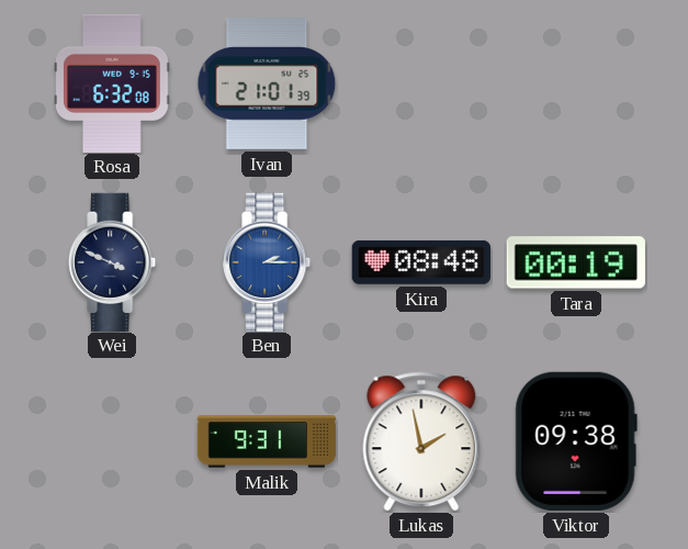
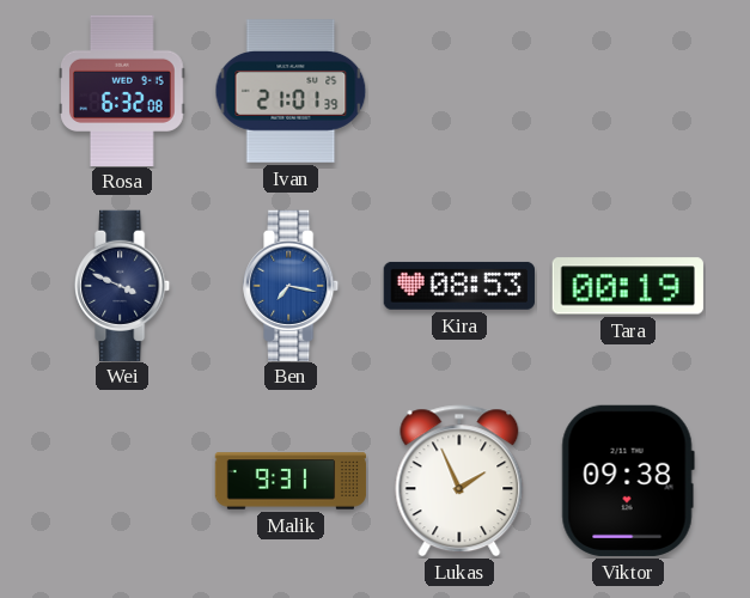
Ben: 2:15 -> 7:17 (292, 285)
Kira: 08:48 -> 08:53 (459, 286)
Lukas: 1:58 -> 1:56 (459, 481)
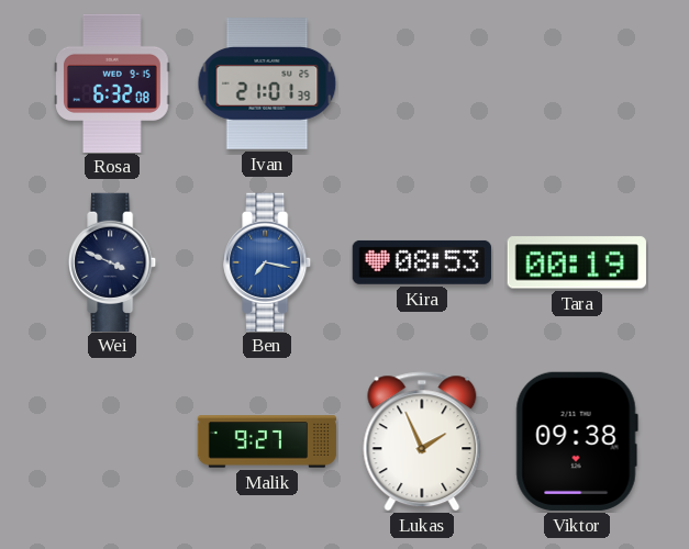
Malik: 9:31 -> 9:27 (267, 441)
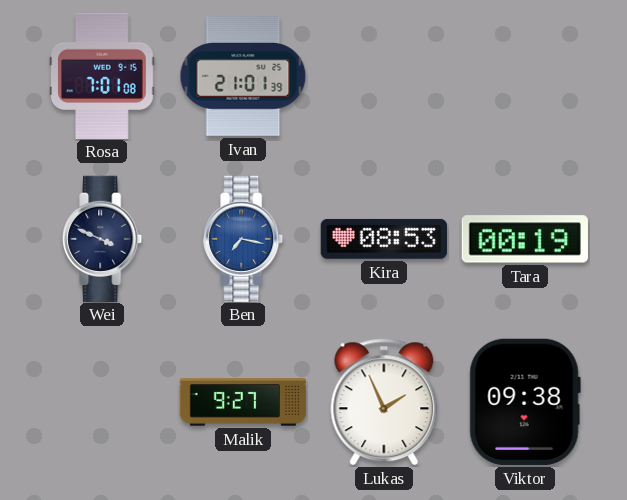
Rosa: 6:32 -> 7:01 (103, 75)
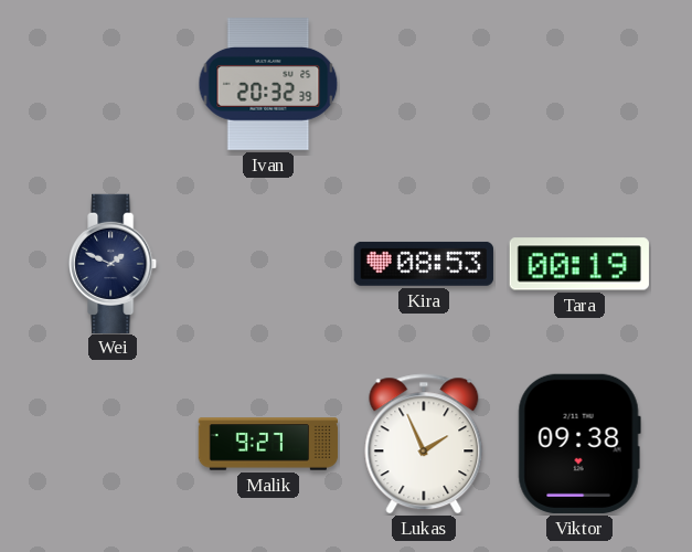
Rosa: 7:01 -> none (103, 75)
Ivan: 21:01 -> 20:32 (268, 84)
Wei: 3:49 -> 1:49 (114, 263)
Ben: 7:17 -> none (244, 238)
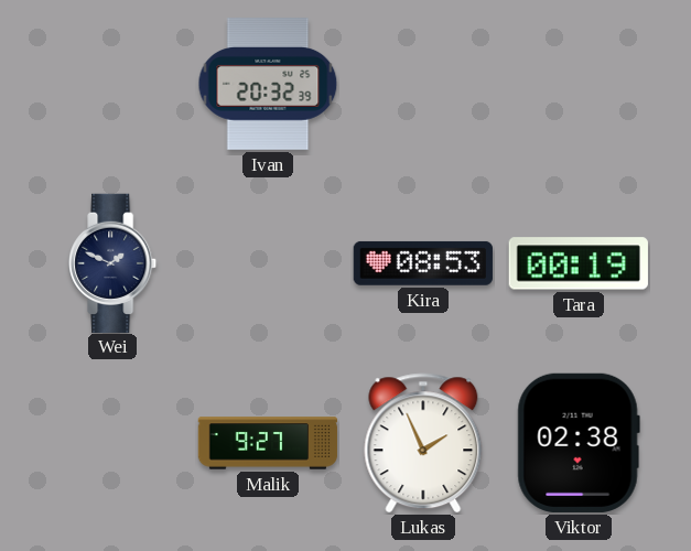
Viktor: 09:38 -> 02:38 (579, 443)
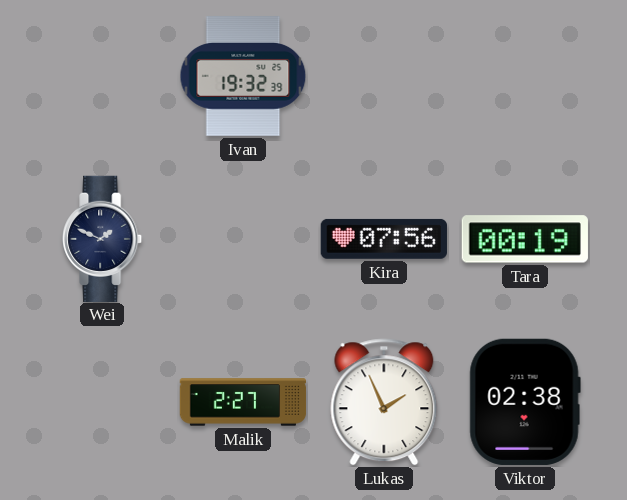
Ivan: 20:32 -> 19:32 (243, 76)
Kira: 08:53 -> 07:56 (384, 239)
Malik: 9:27 -> 2:27 (243, 402)
